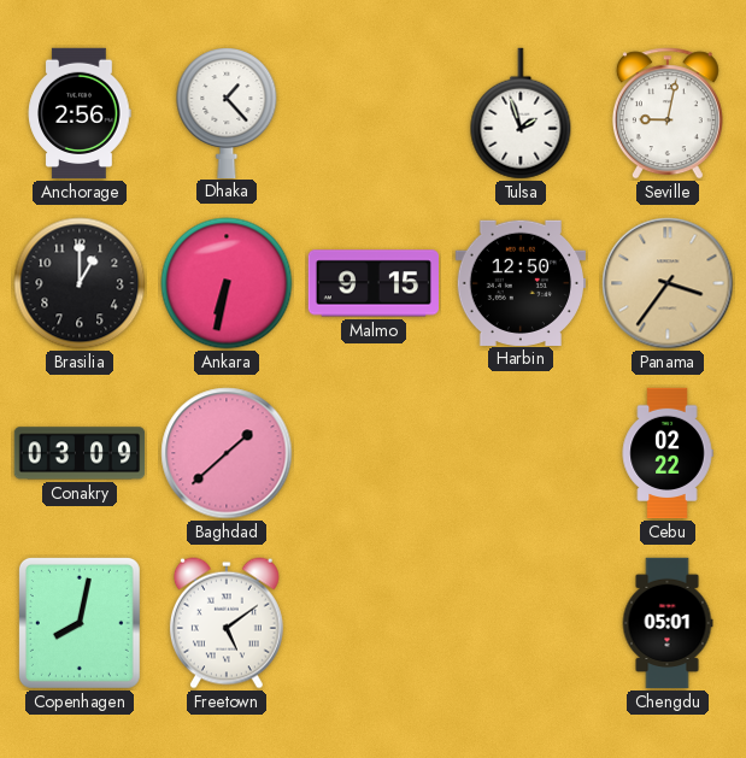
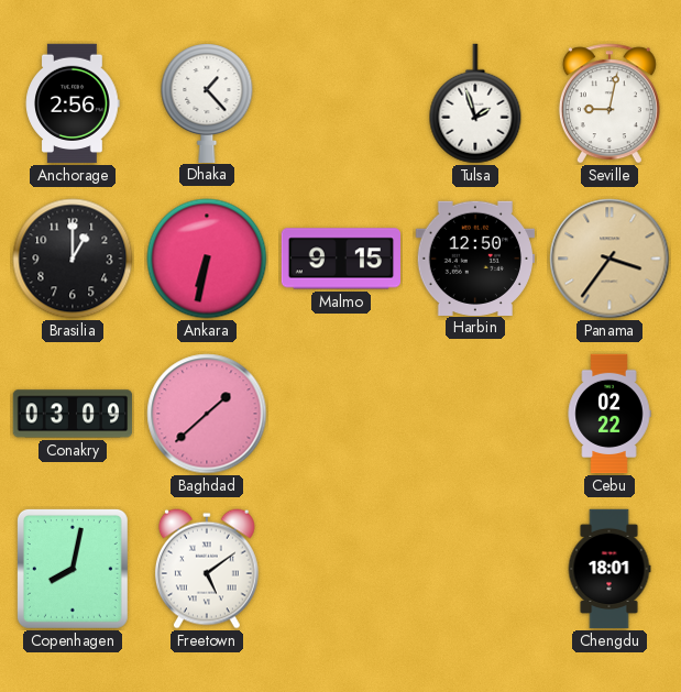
Chengdu: 05:01 -> 18:01 (609, 569)
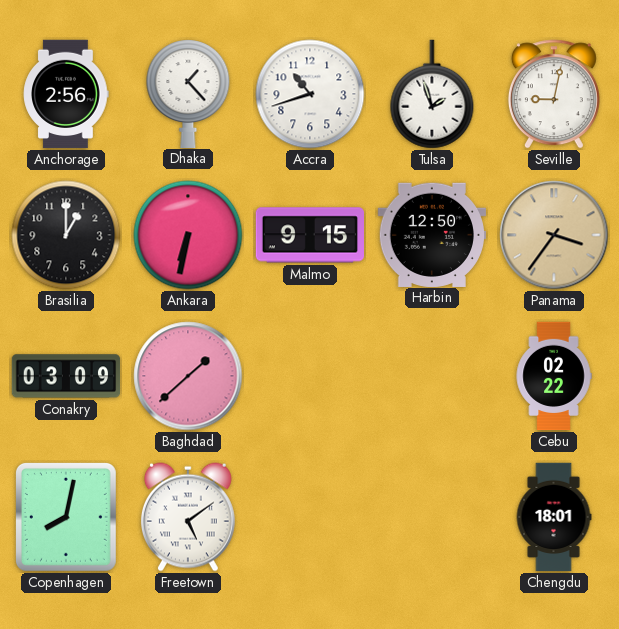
Accra: none -> 10:42 (310, 94)
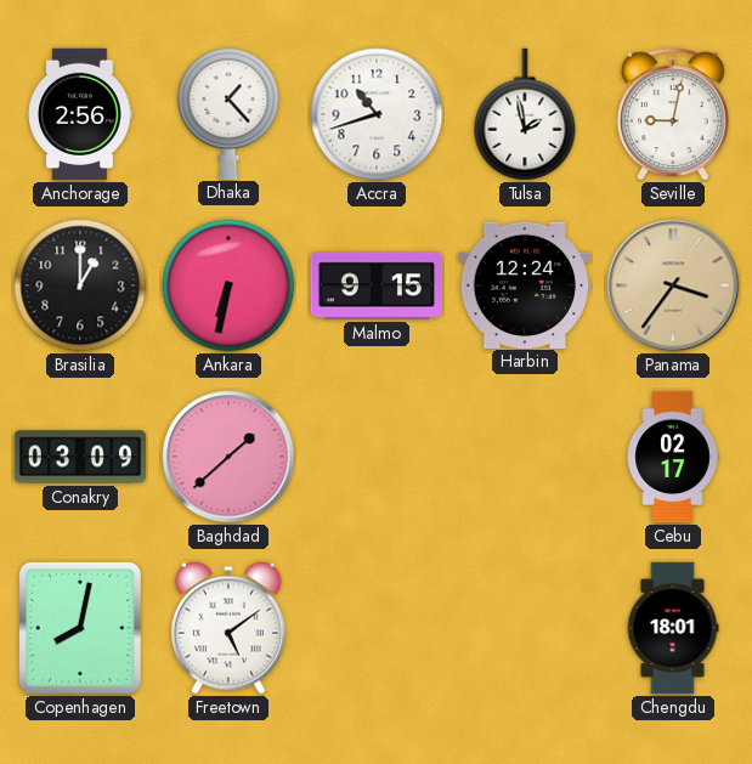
Tulsa: 1:57 -> 1:58 (525, 114)
Harbin: 12:50 -> 12:24 (524, 284)
Cebu: 02:22 -> 02:17 (673, 457)
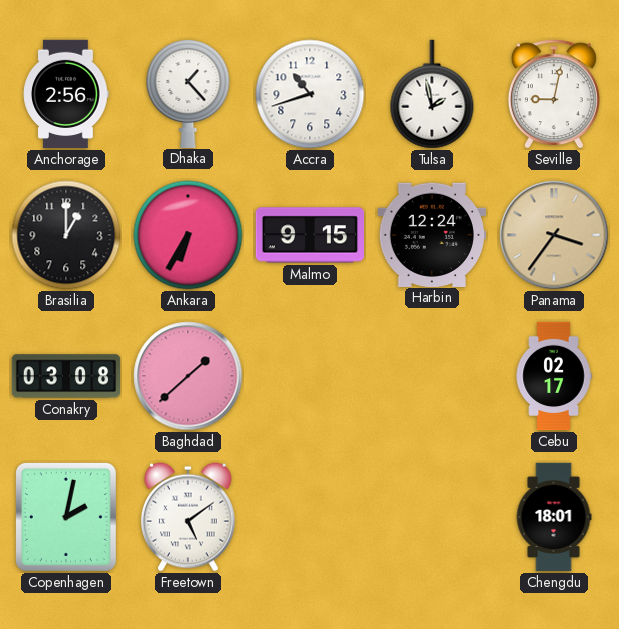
Ankara: 6:32 -> 6:35 (188, 235)
Conakry: 03:09 -> 03:08 (66, 376)
Copenhagen: 8:02 -> 2:02 (66, 517)
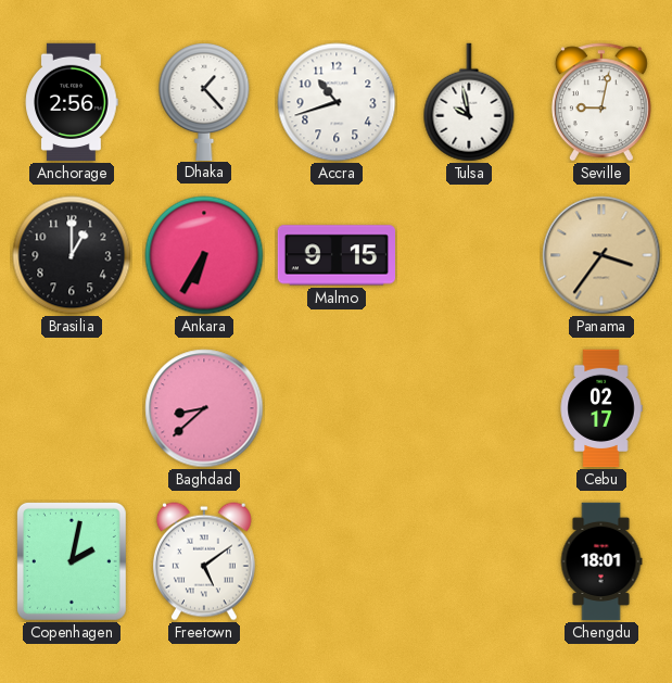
Tulsa: 1:58 -> 9:58 (469, 102)
Harbin: 12:24 -> none (431, 234)
Conakry: 03:08 -> none (66, 376)
Baghdad: 1:38 -> 8:38 (204, 408)
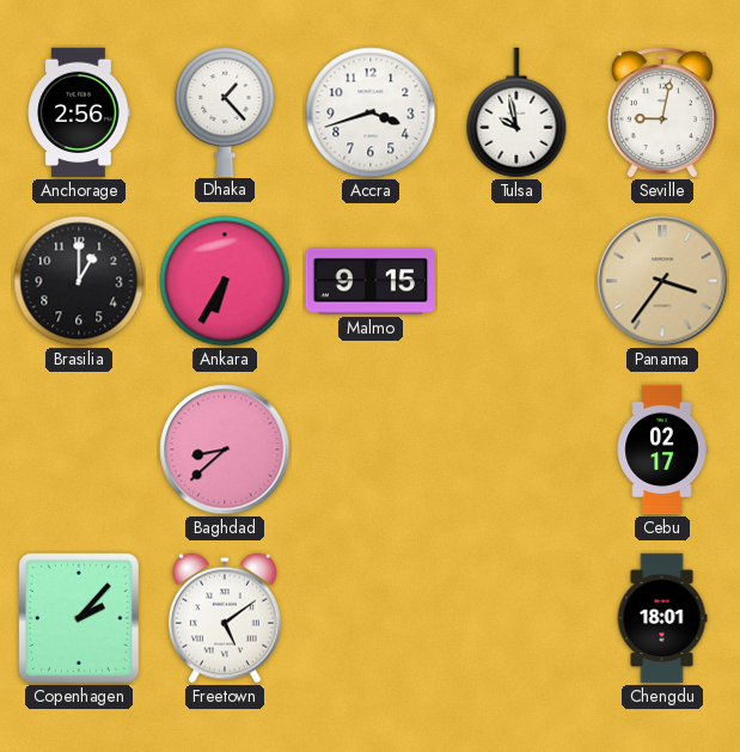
Accra: 10:42 -> 3:42 (371, 112)
Copenhagen: 2:02 -> 2:07 (79, 618)
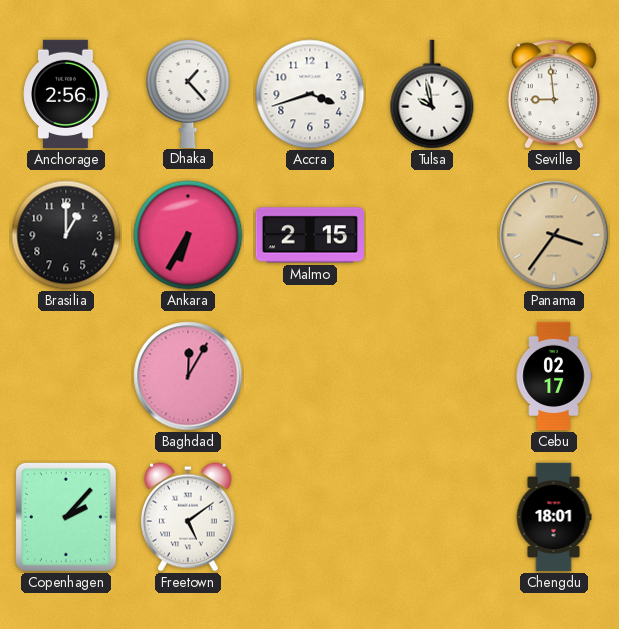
Seville: 9:02 -> 8:59 (554, 94)
Malmo: 9:15 -> 2:15 (309, 235)
Baghdad: 8:38 -> 12:05 (188, 376)
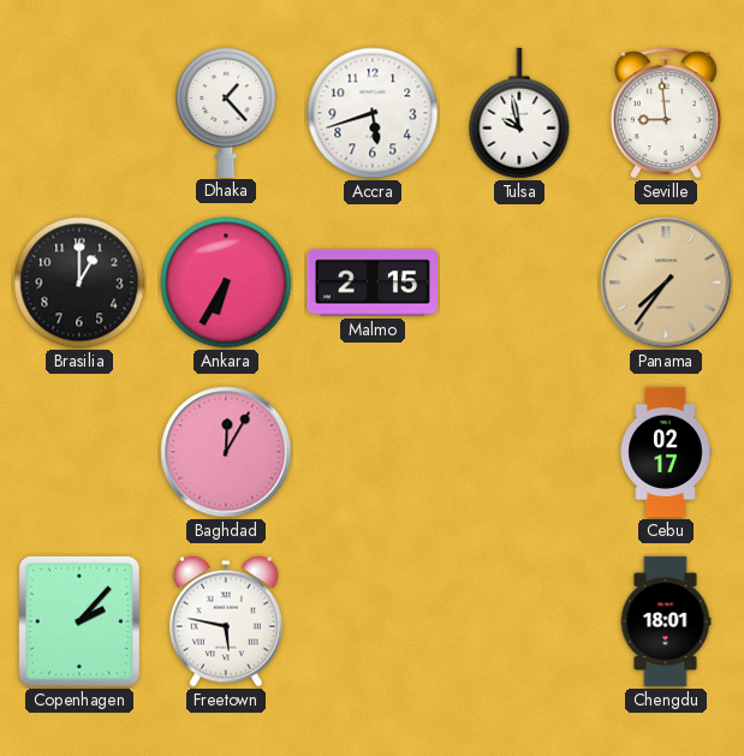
Anchorage: 2:56 -> none (66, 94)
Accra: 3:42 -> 5:42 (373, 113)
Panama: 3:36 -> 7:36 (666, 282)
Freetown: 5:09 -> 5:47 (226, 621)
